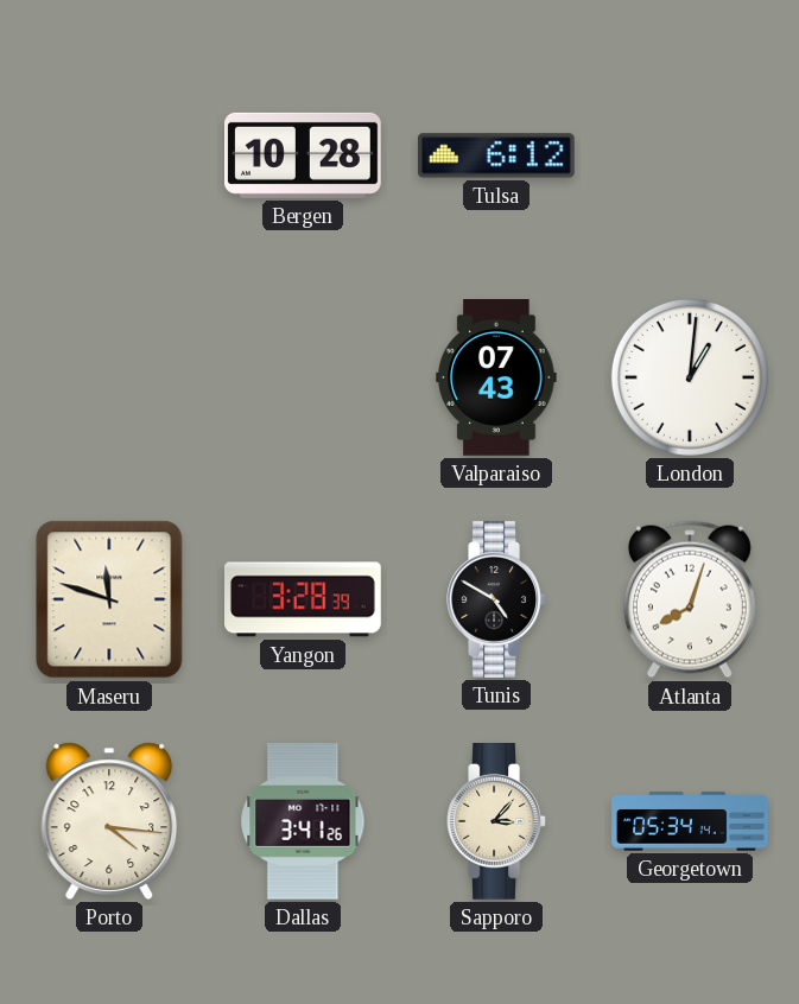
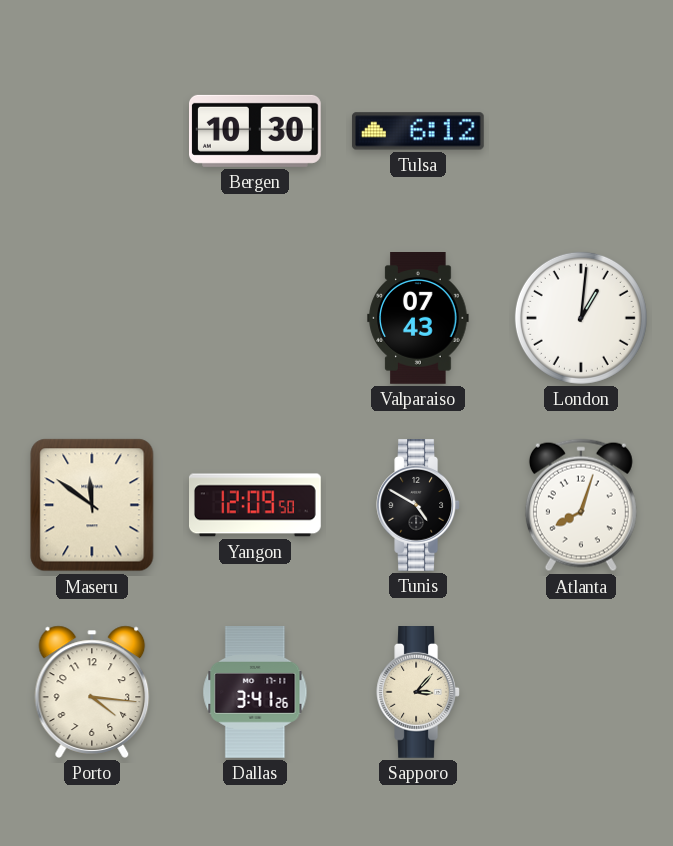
Bergen: 10:28 -> 10:30 (256, 131)
Maseru: 11:48 -> 11:51 (92, 505)
Yangon: 3:28 -> 12:09 (256, 505)
Georgetown: 05:34 -> none (690, 821)
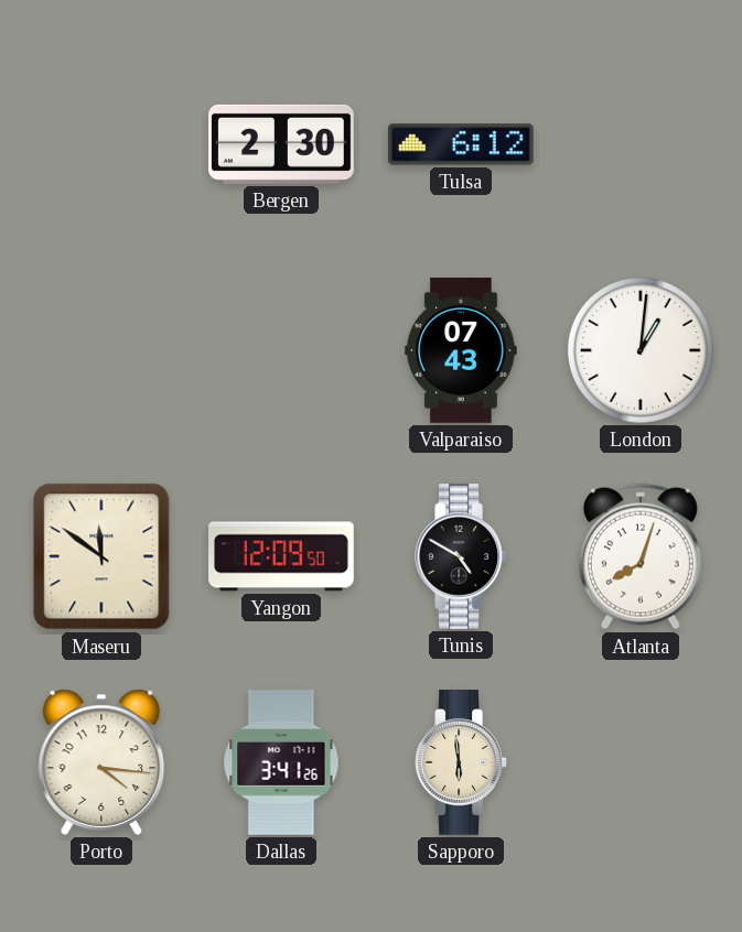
Bergen: 10:30 -> 2:30 (282, 144)
Sapporo: 3:07 -> 5:59 (461, 763)
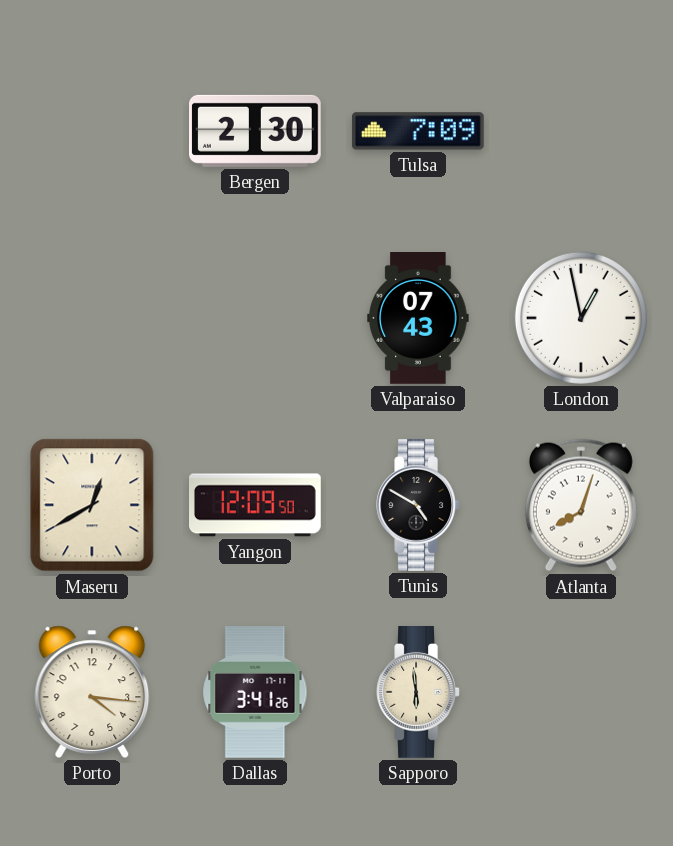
Tulsa: 6:12 -> 7:09 (418, 131)
London: 1:01 -> 12:58 (581, 318)
Maseru: 11:51 -> 12:40 (92, 505)
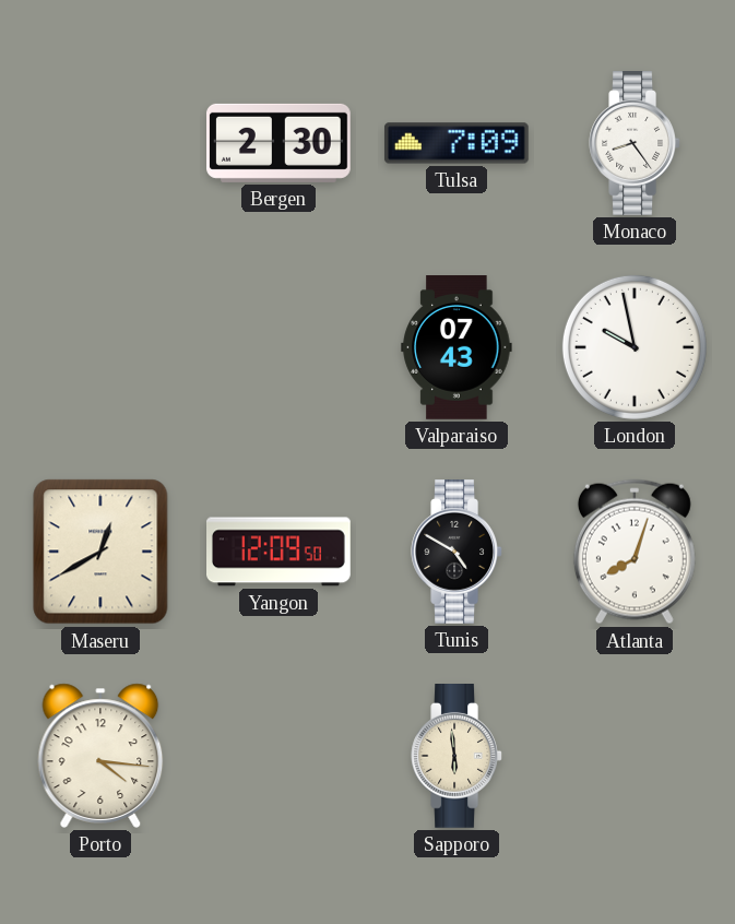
Monaco: none -> 8:24 (635, 144)
London: 12:58 -> 9:58 (635, 347)
Dallas: 3:41 -> none (255, 693)
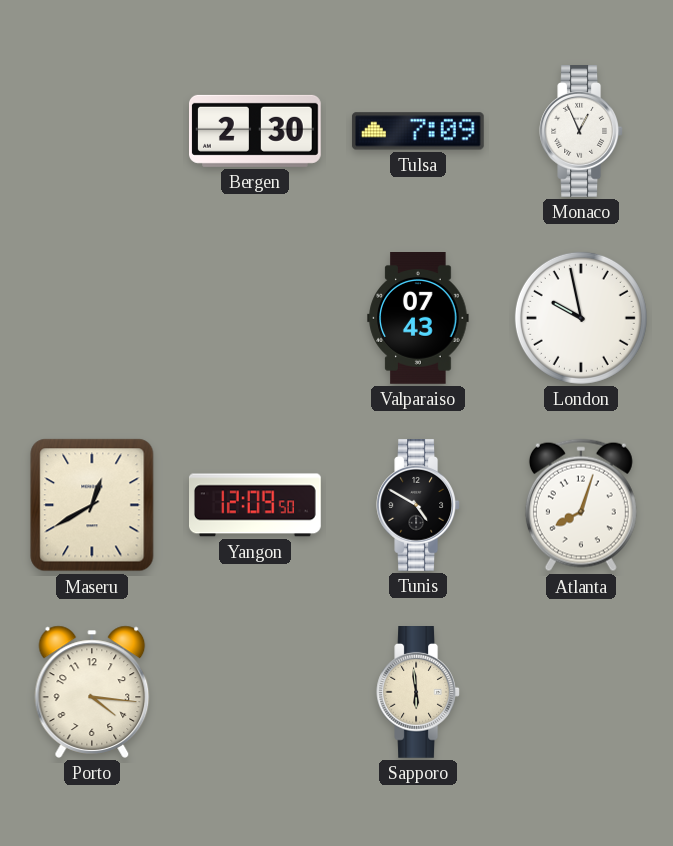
Monaco: 8:24 -> 12:56 (581, 132)
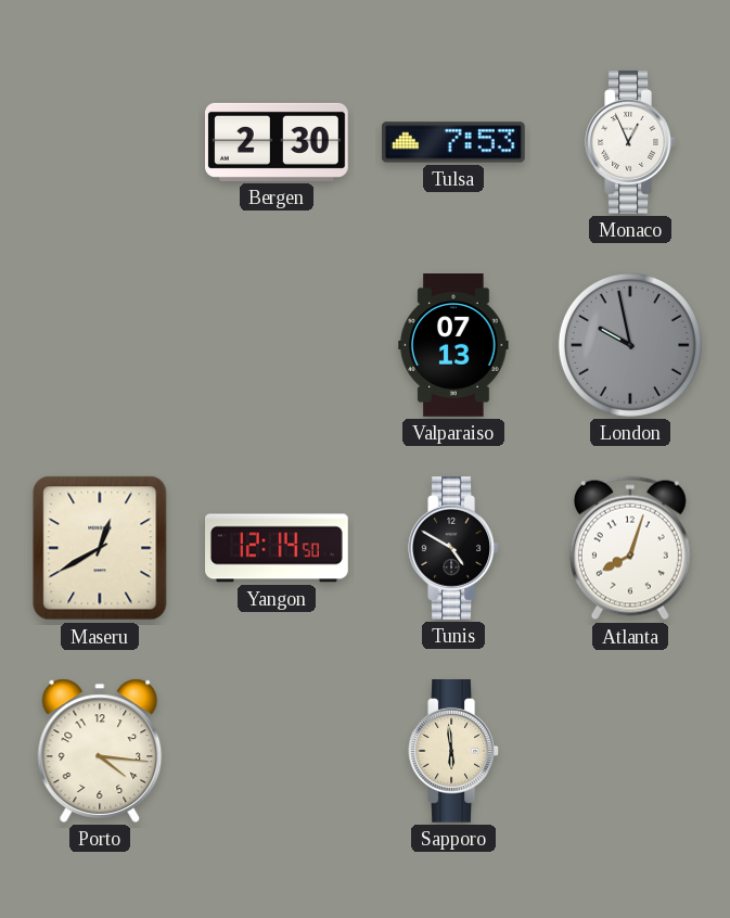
Tulsa: 7:09 -> 7:53 (453, 142)
Valparaiso: 07:43 -> 07:13 (453, 346)
London dial: white -> grey (630, 345)
Yangon: 12:09 -> 12:14 (278, 548)
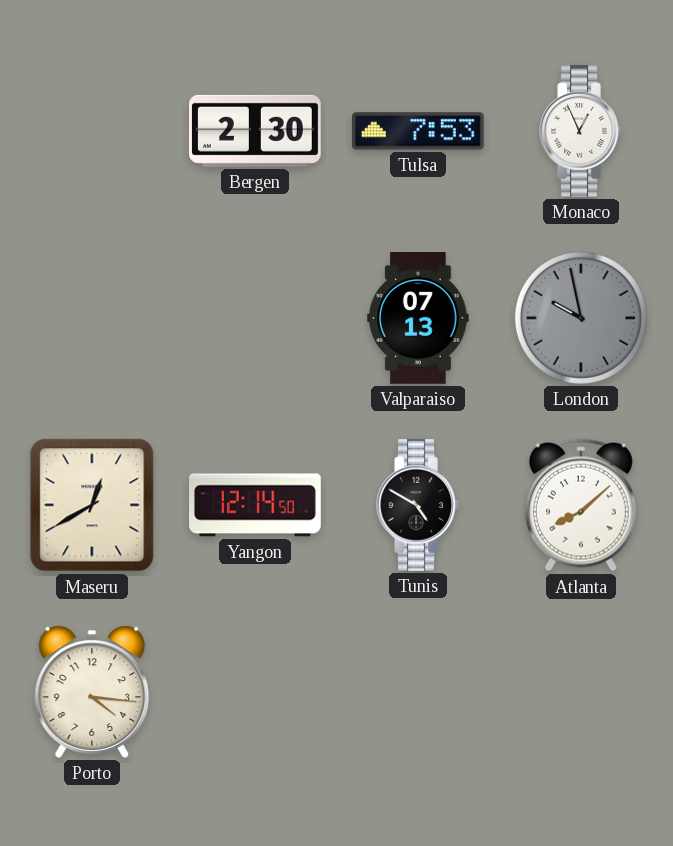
Atlanta: 8:03 -> 8:08 (581, 505)
Sapporo: 5:59 -> none (453, 752)
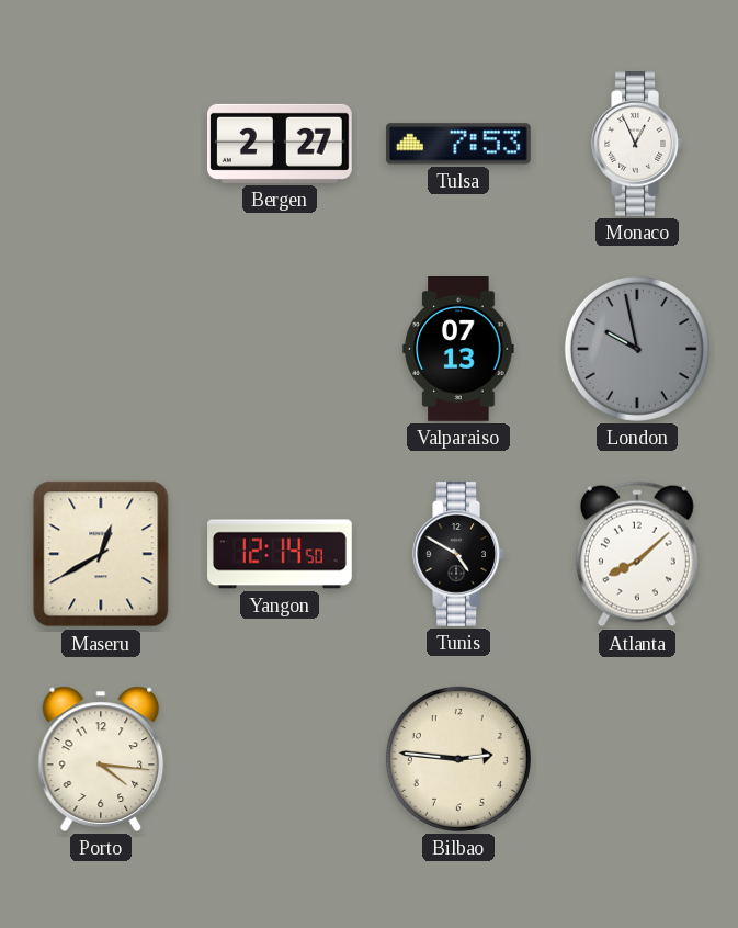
Bergen: 2:30 -> 2:27 (281, 144)
Bilbao: none -> 2:46 (458, 759)
